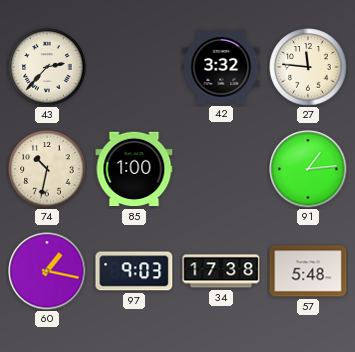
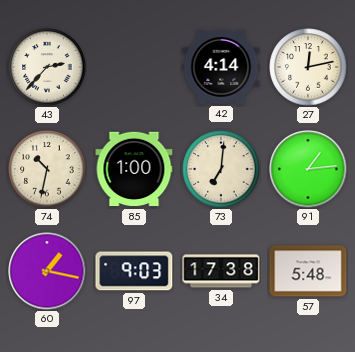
42: 3:32 -> 4:14 (221, 67)
27: 11:46 -> 12:13 (308, 67)
73: none -> 7:01 (221, 169)
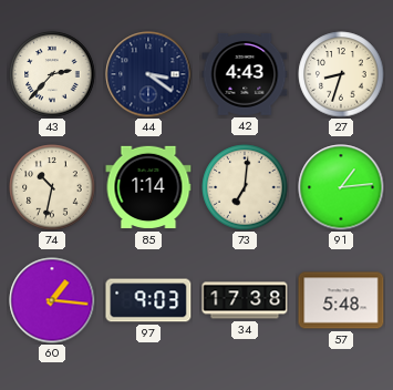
44: none -> 3:21 (148, 74)
42: 4:14 -> 4:43 (245, 74)
27: 12:13 -> 8:33 (341, 74)
85: 1:00 -> 1:14 (148, 187)
60: 1:17 -> 1:16 (52, 300)
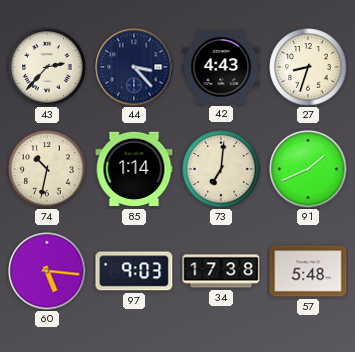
44: 3:21 -> 3:23 (134, 67)
91: 1:14 -> 1:41 (308, 169)
60: 1:16 -> 5:16 (47, 271)
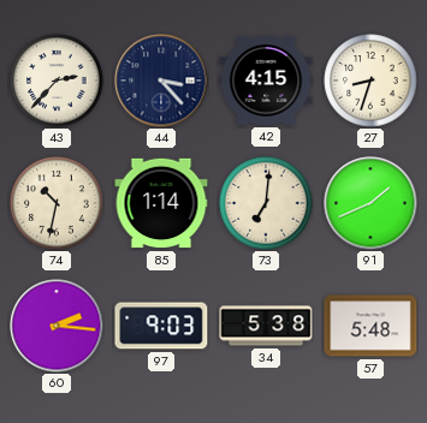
42: 4:43 -> 4:15 (266, 81)
60: 5:16 -> 2:16 (57, 326)
34: 17:38 -> 5:38 (266, 326)
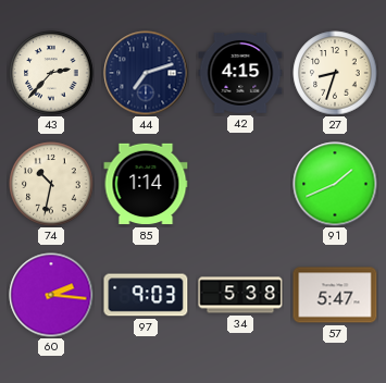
44: 3:23 -> 7:12 (146, 73)
73: 7:01 -> none (266, 203)
57: 5:48 -> 5:47 (335, 295)
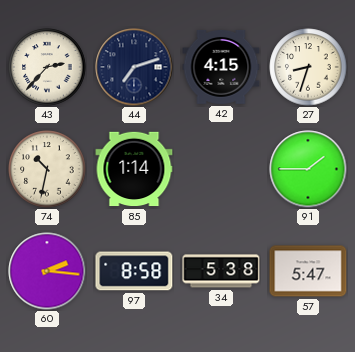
91: 1:41 -> 1:45 (308, 169)
97: 9:03 -> 8:58 (134, 271)
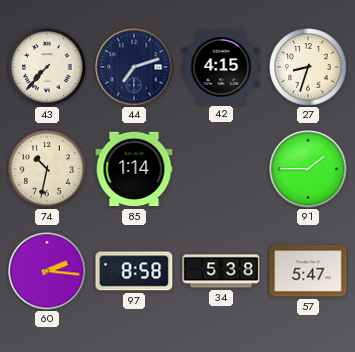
43: 2:37 -> 7:37 (47, 67)
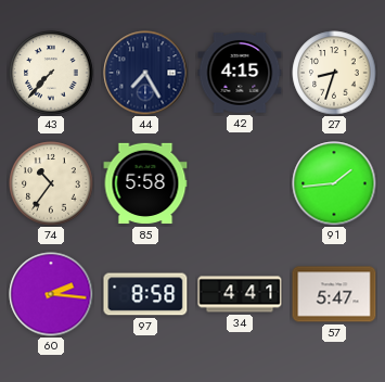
44: 7:12 -> 7:25 (145, 73)
74: 10:32 -> 10:36 (51, 183)
85: 1:14 -> 5:58 (145, 183)
91: 1:45 -> 1:44 (334, 183)
34: 5:38 -> 4:41 (240, 294)
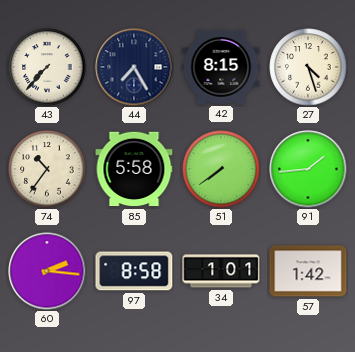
42: 4:15 -> 8:15 (221, 67)
27: 8:33 -> 4:27 (308, 67)
51: none -> 7:39 (221, 169)
34: 4:41 -> 1:01 (221, 271)
57: 5:47 -> 1:42 (308, 271)
